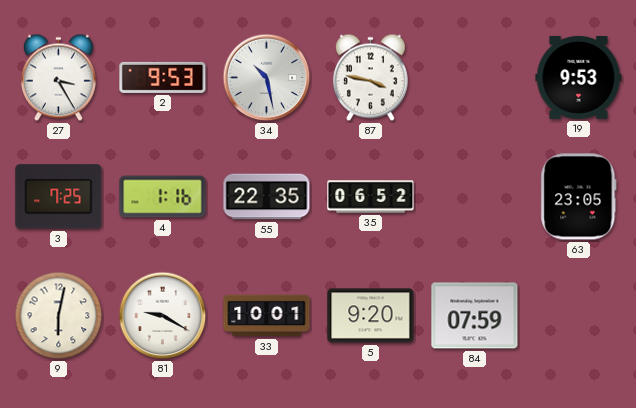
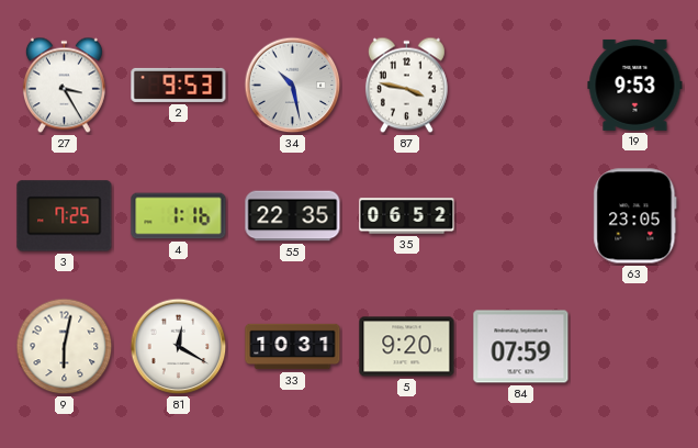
81: 9:20 -> 12:20 (179, 347)
33: 10:01 -> 10:31 (293, 347)
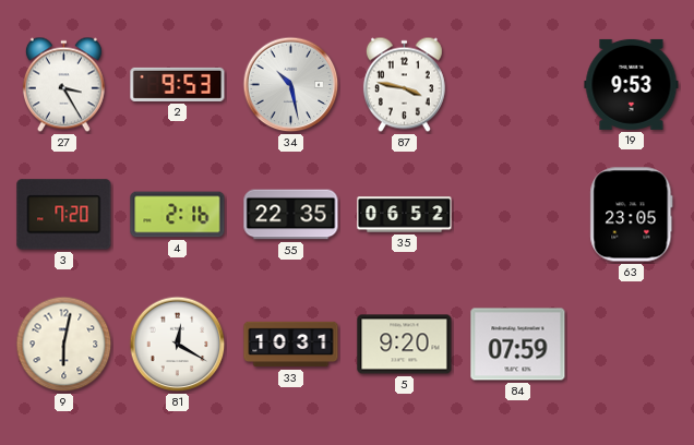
3: 7:25 -> 7:20 (64, 215)
4: 1:16 -> 2:16 (178, 215)
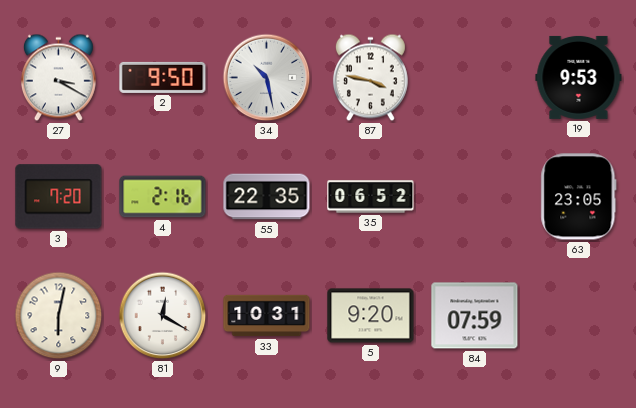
27: 3:25 -> 3:20 (58, 78)
2: 9:53 -> 9:50 (163, 77)
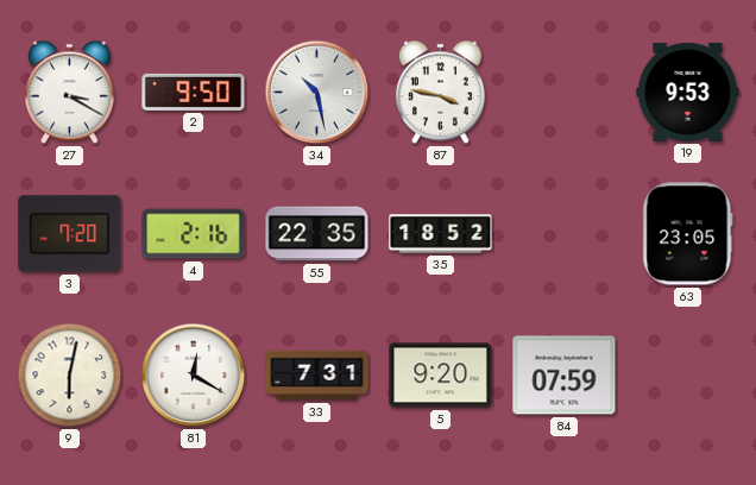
35: 06:52 -> 18:52 (441, 234)
33: 10:31 -> 7:31 (317, 376)
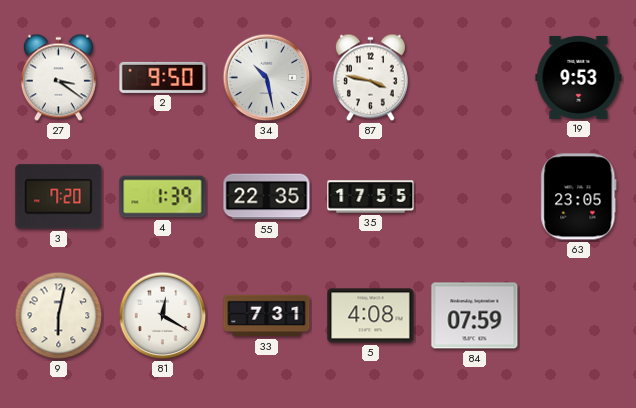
27: 3:20 -> 3:21 (58, 78)
4: 2:16 -> 1:39 (163, 197)
35: 18:52 -> 17:55 (371, 197)
5: 9:20 -> 4:08 (371, 316)
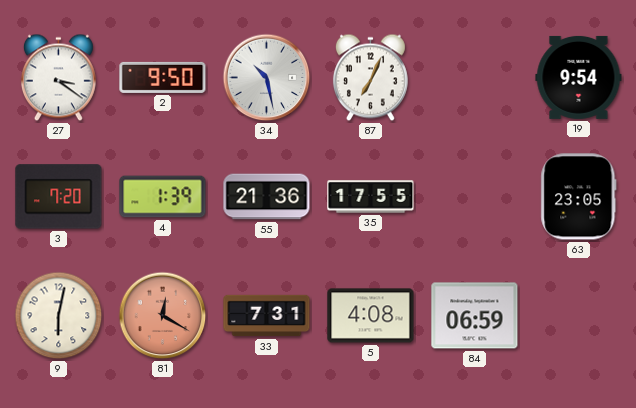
87: 3:47 -> 7:04 (370, 78)
19: 9:53 -> 9:54 (579, 77)
55: 22:35 -> 21:36 (267, 197)
81 dial: white -> salmon (163, 316)
84: 07:59 -> 06:59 (475, 316)
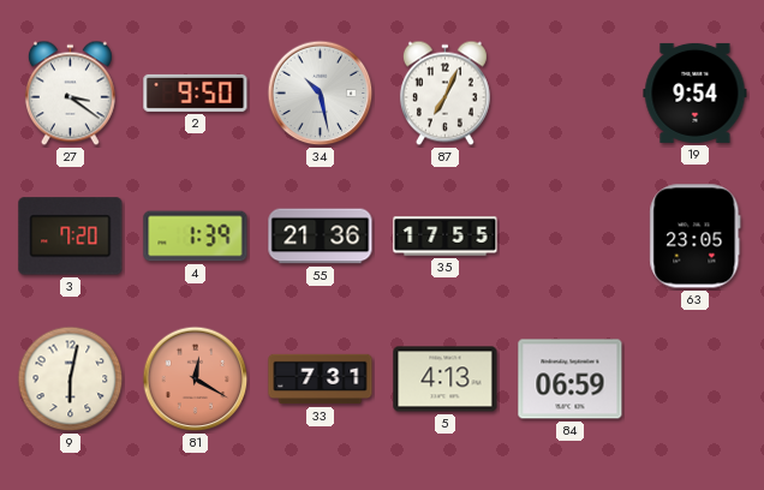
5: 4:08 -> 4:13 (446, 380)
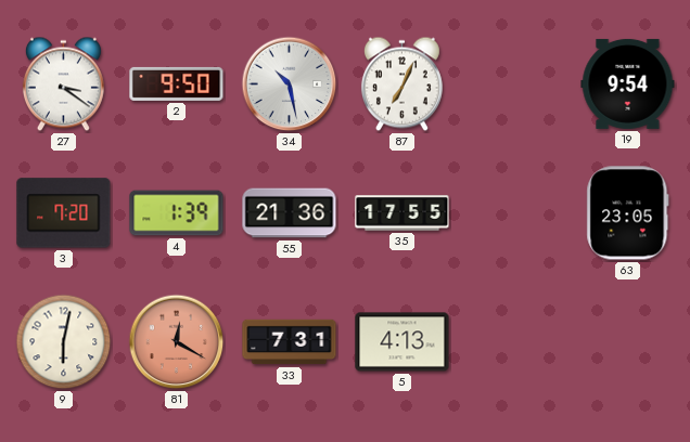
84: 06:59 -> none (571, 380)
